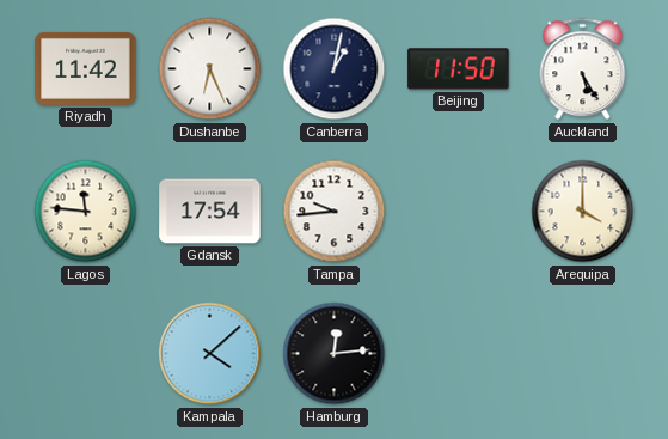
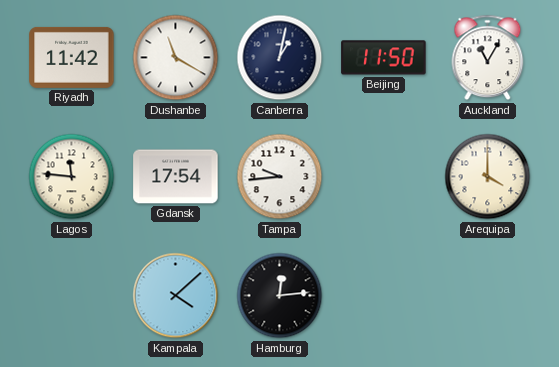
Dushanbe: 6:26 -> 11:20 (176, 58)
Auckland: 5:25 -> 11:05 (488, 58)
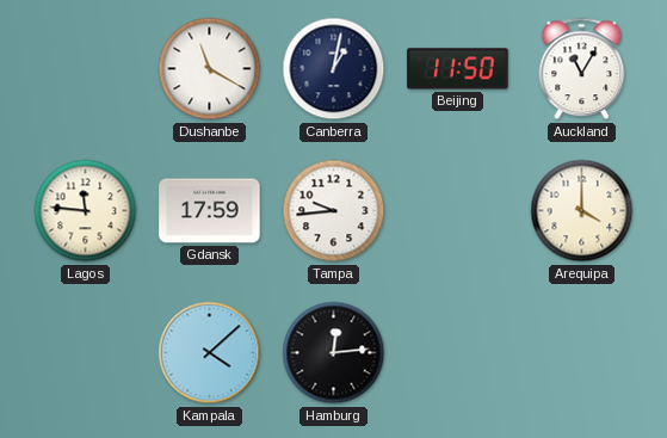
Riyadh: 11:42 -> none (72, 57)
Gdansk: 17:54 -> 17:59 (210, 211)
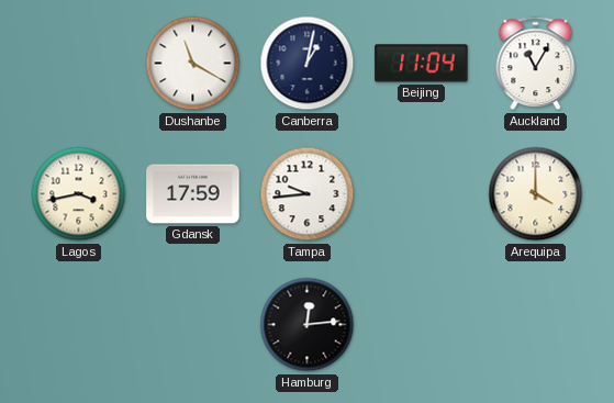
Beijing: 11:50 -> 11:04 (422, 64)
Lagos: 11:46 -> 3:43 (79, 194)
Kampala: 4:08 -> none (210, 353)
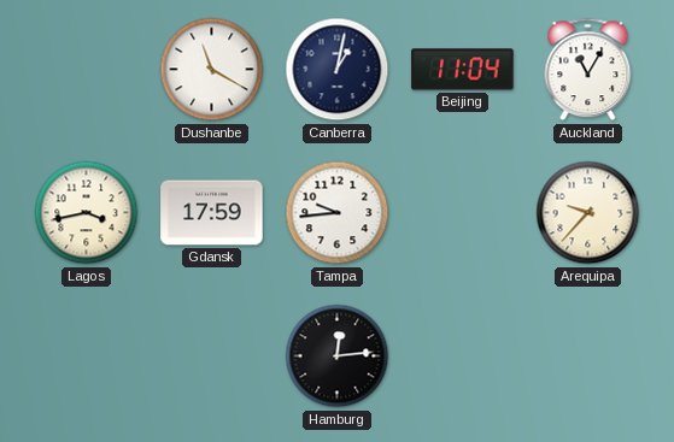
Arequipa: 4:00 -> 9:37 (588, 213)
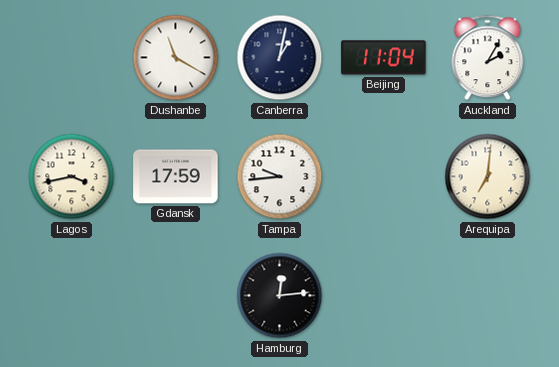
Auckland: 11:05 -> 2:05 (488, 58)
Arequipa: 9:37 -> 7:01 (488, 177)
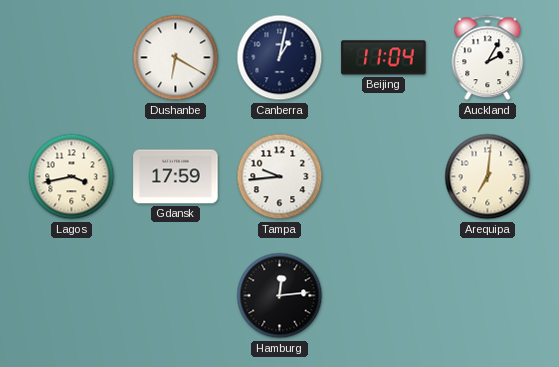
Dushanbe: 11:20 -> 6:20 (176, 58)
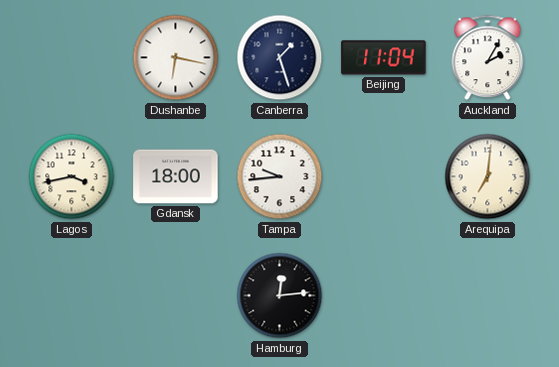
Dushanbe: 6:20 -> 6:17 (176, 58)
Canberra: 1:02 -> 1:27 (280, 58)
Gdansk: 17:59 -> 18:00 (176, 177)
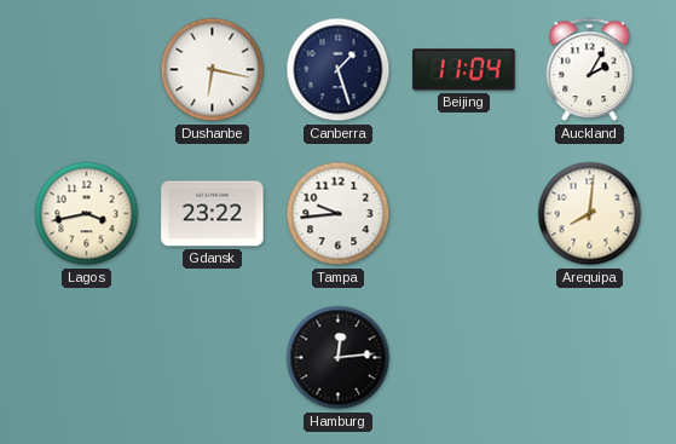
Gdansk: 18:00 -> 23:22 (213, 214)
Arequipa: 7:01 -> 8:01 (590, 214)
